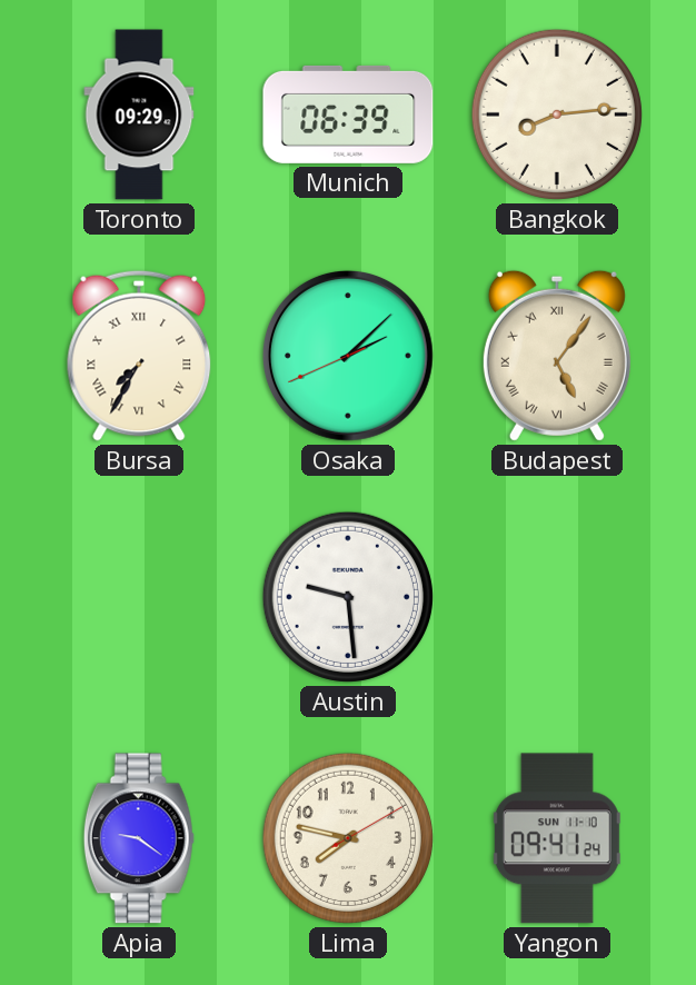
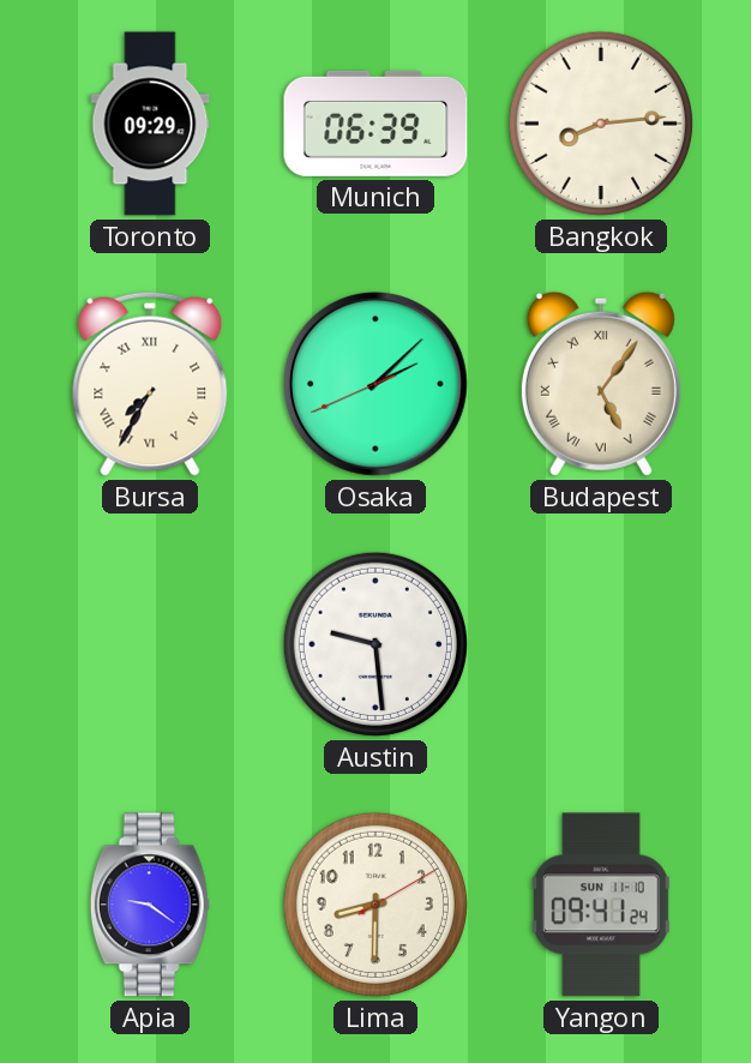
Lima: 7:47 -> 8:30 (376, 905)
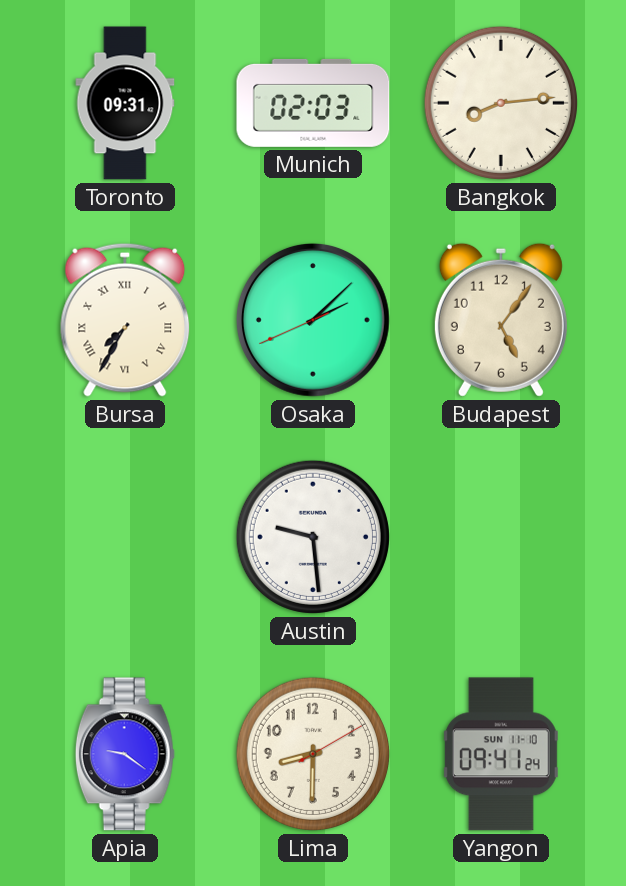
Toronto: 09:29 -> 09:31 (125, 103)
Munich: 06:39 -> 02:03 (313, 103)
Budapest numerals: Roman -> Arabic (501, 320)
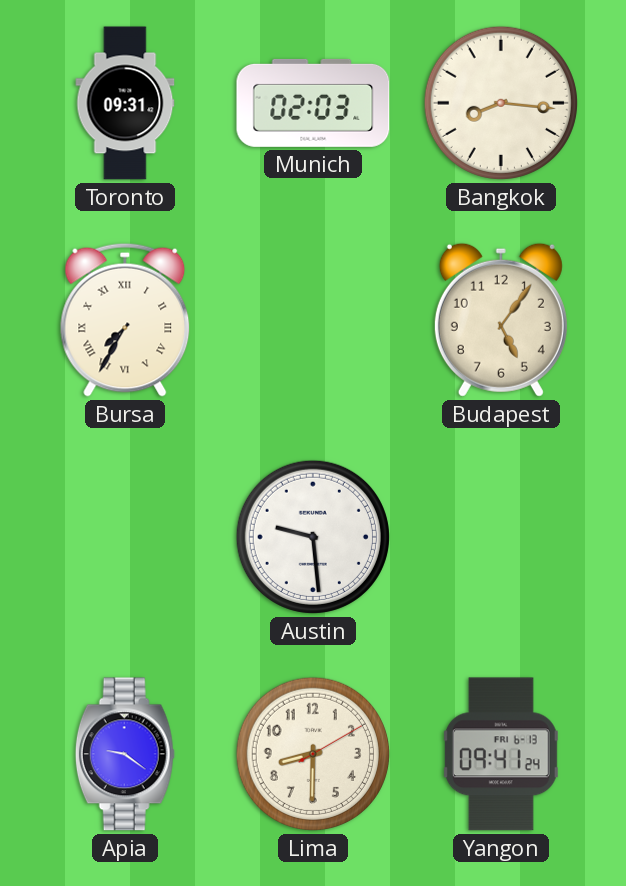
Bangkok: 8:14 -> 8:16 (501, 103)
Osaka: 2:07 -> none (313, 320)
Yangon date: SUN 11-10 -> FRI 6-13 (501, 754)
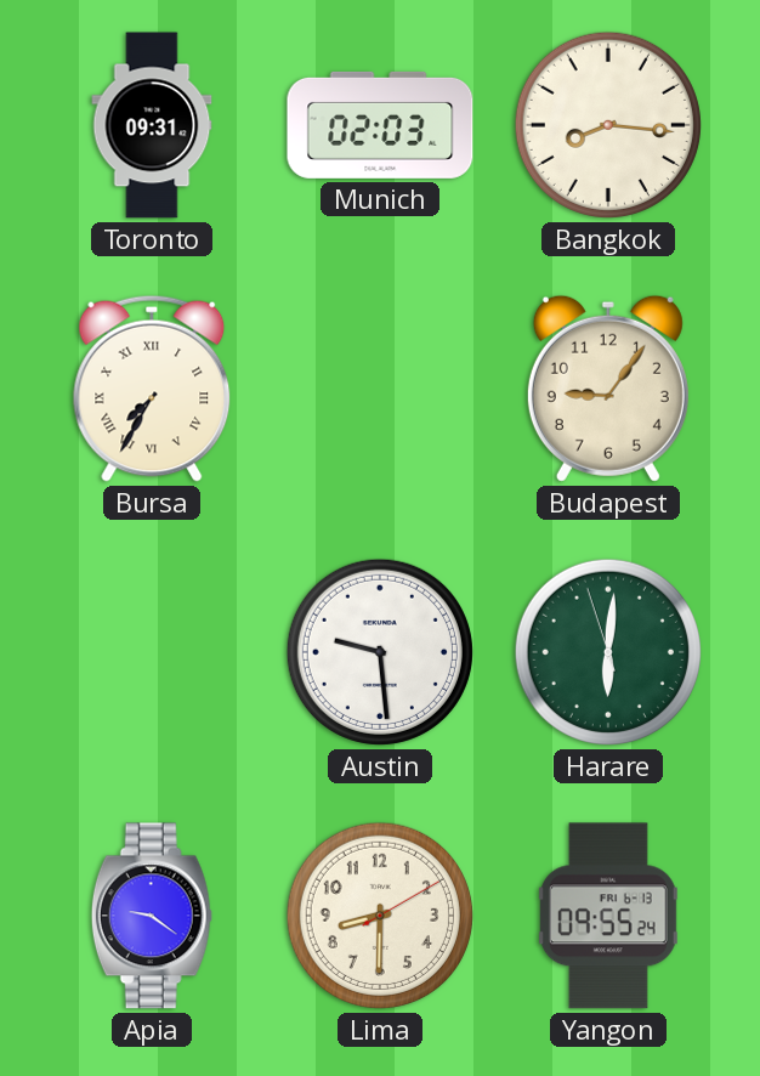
Budapest: 5:06 -> 9:06 (608, 389)
Harare: none -> 6:00 (608, 652)
Yangon: 09:41 -> 09:55 (608, 916)
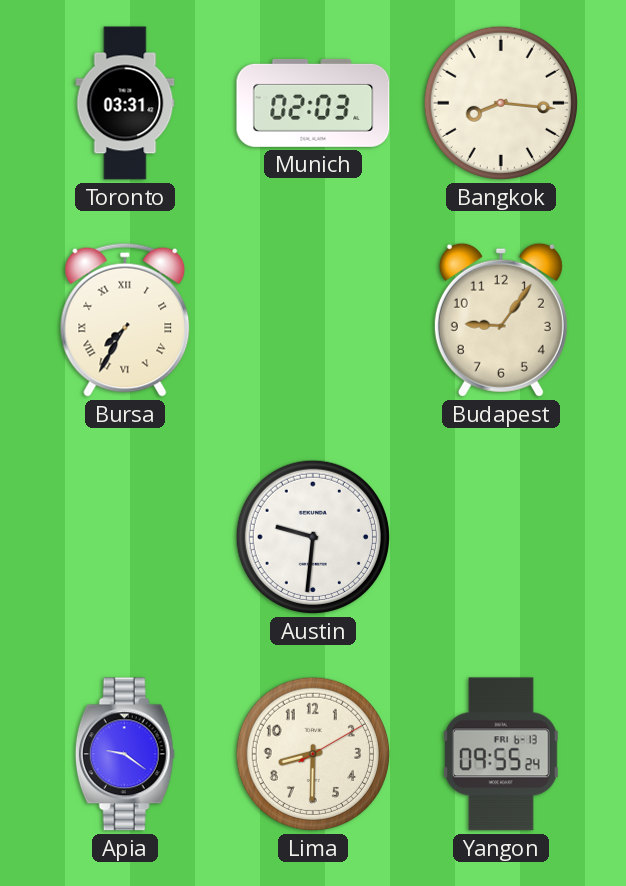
Toronto: 09:31 -> 03:31 (125, 103)
Austin: 9:29 -> 9:31 (313, 537)
Harare: 6:00 -> none (608, 652)
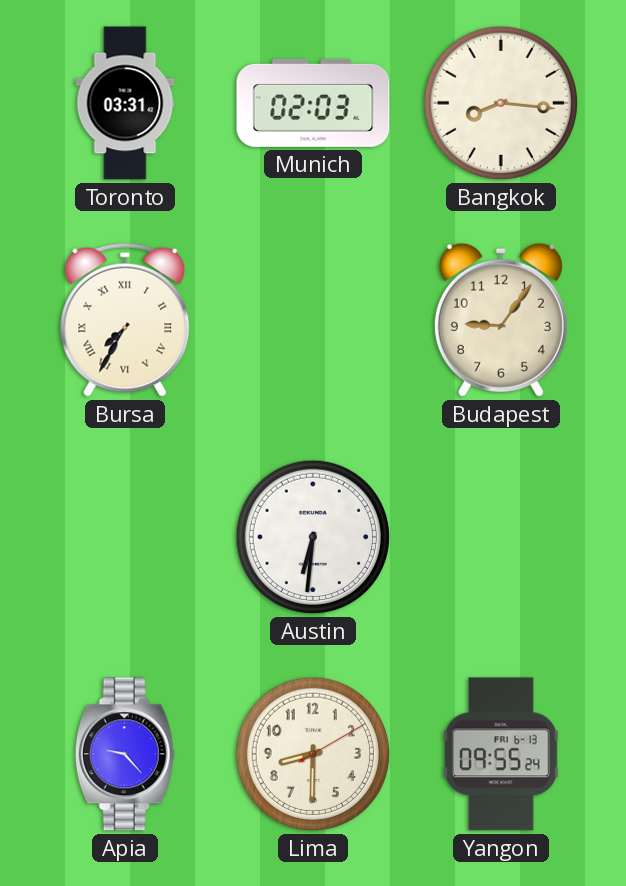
Austin: 9:31 -> 6:31 (313, 537)
Apia: 9:21 -> 9:23 (125, 754)
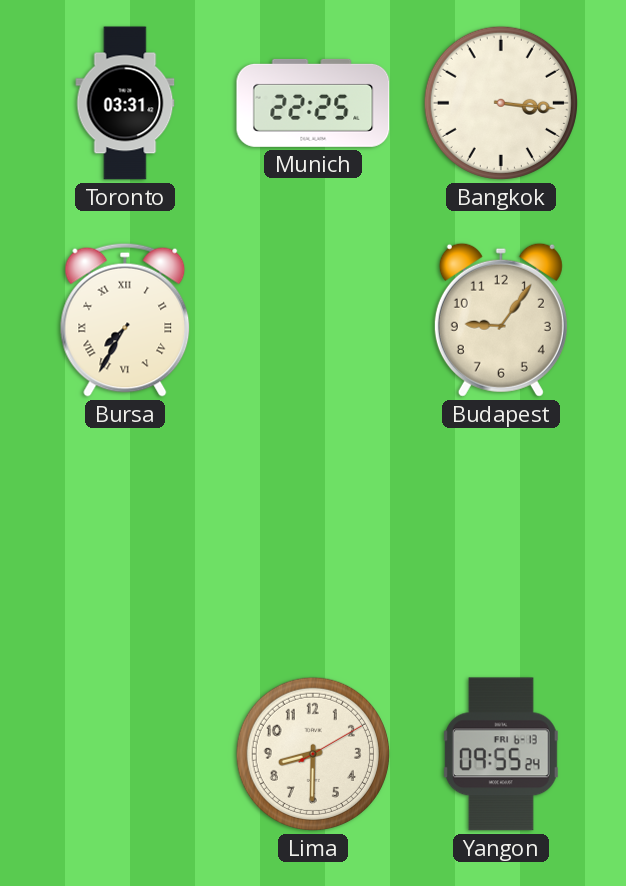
Munich: 02:03 -> 22:25 (313, 103)
Bangkok: 8:16 -> 3:16 (501, 103)
Austin: 6:31 -> none (313, 537)
Apia: 9:23 -> none (125, 754)
